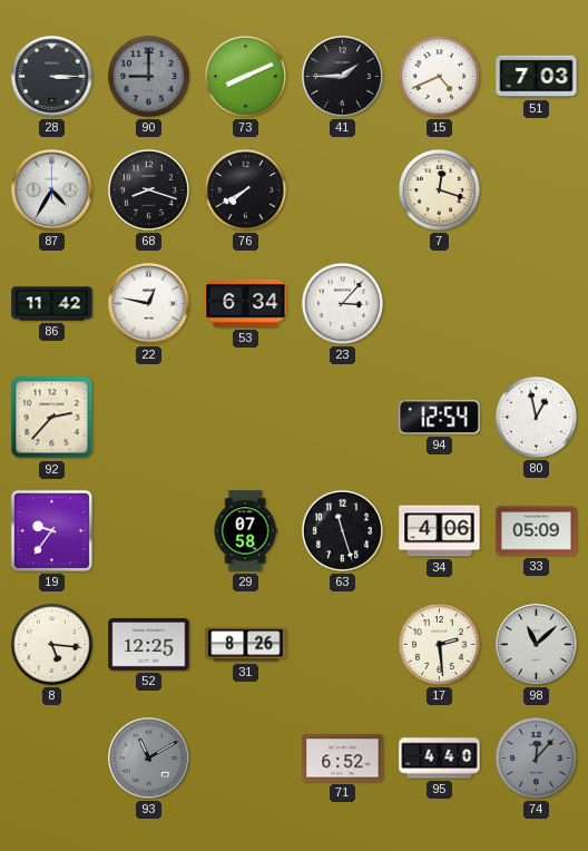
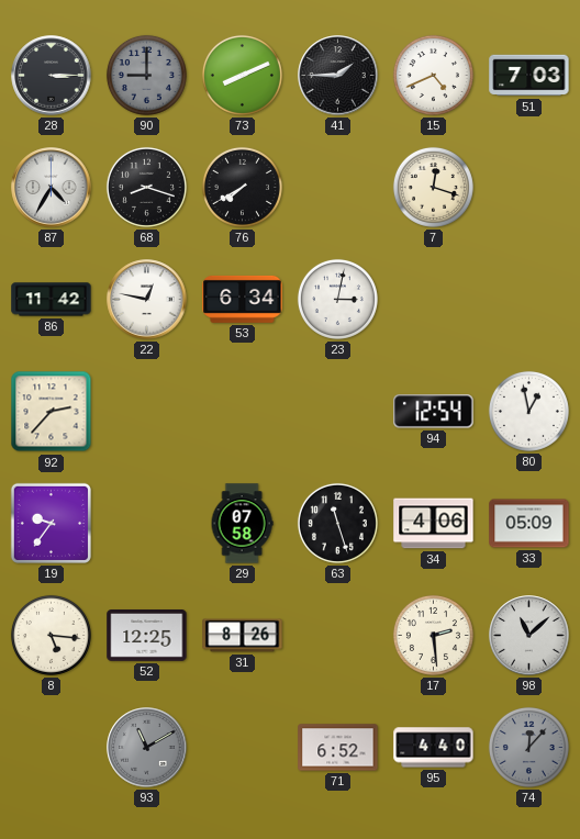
23: 3:07 -> 3:02 (337, 299)
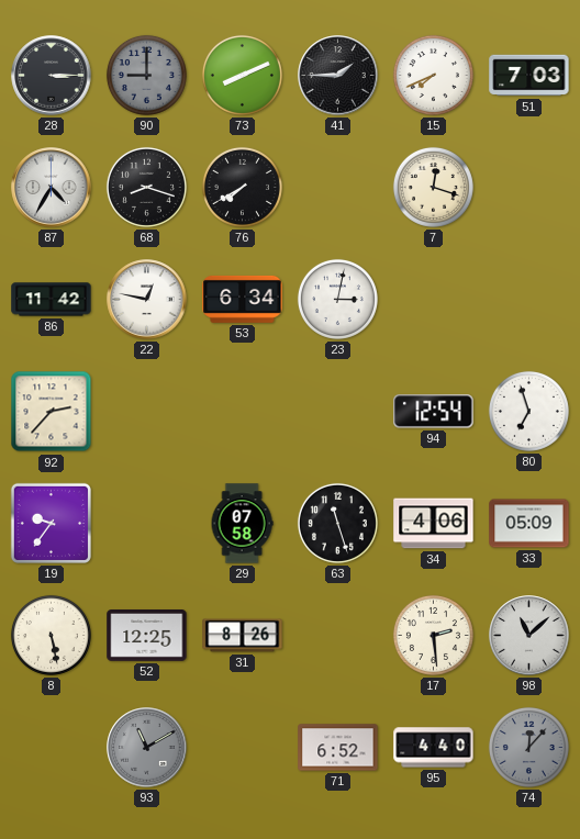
15: 4:41 -> 7:41 (433, 75)
80: 12:58 -> 6:57 (528, 411)
8: 5:16 -> 5:28 (51, 635)
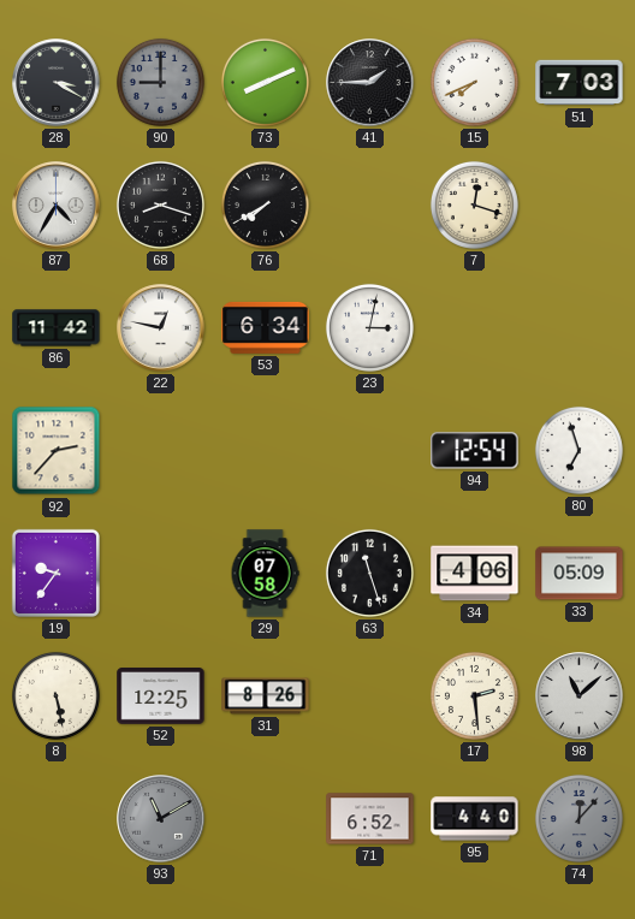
28: 3:15 -> 3:20 (57, 83)
